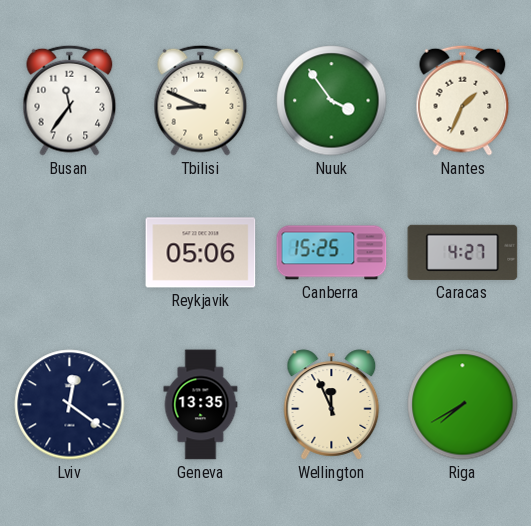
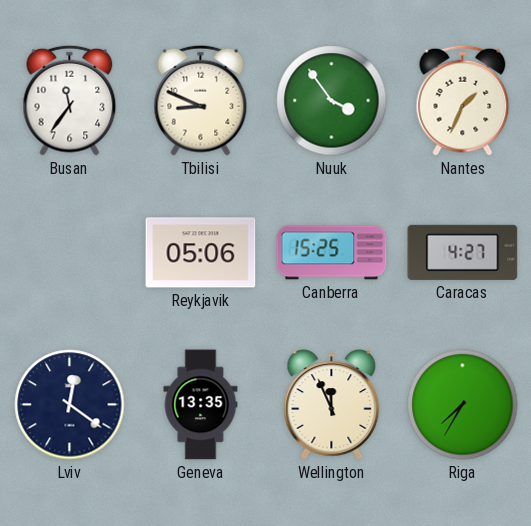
Riga: 7:40 -> 7:35 (463, 405)
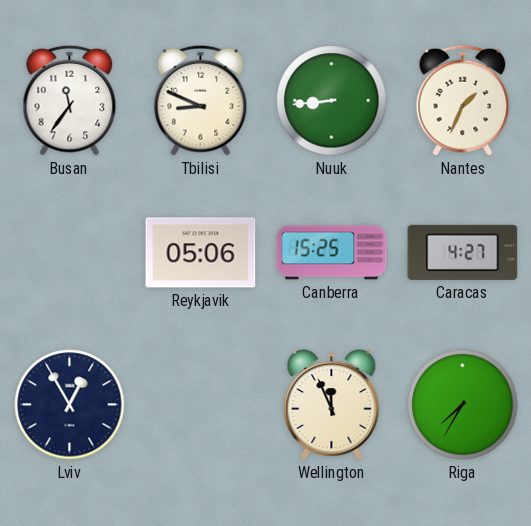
Nuuk: 3:54 -> 8:44 (332, 101)
Lviv: 12:21 -> 12:55 (70, 405)
Geneva: 13:35 -> none (201, 405)
